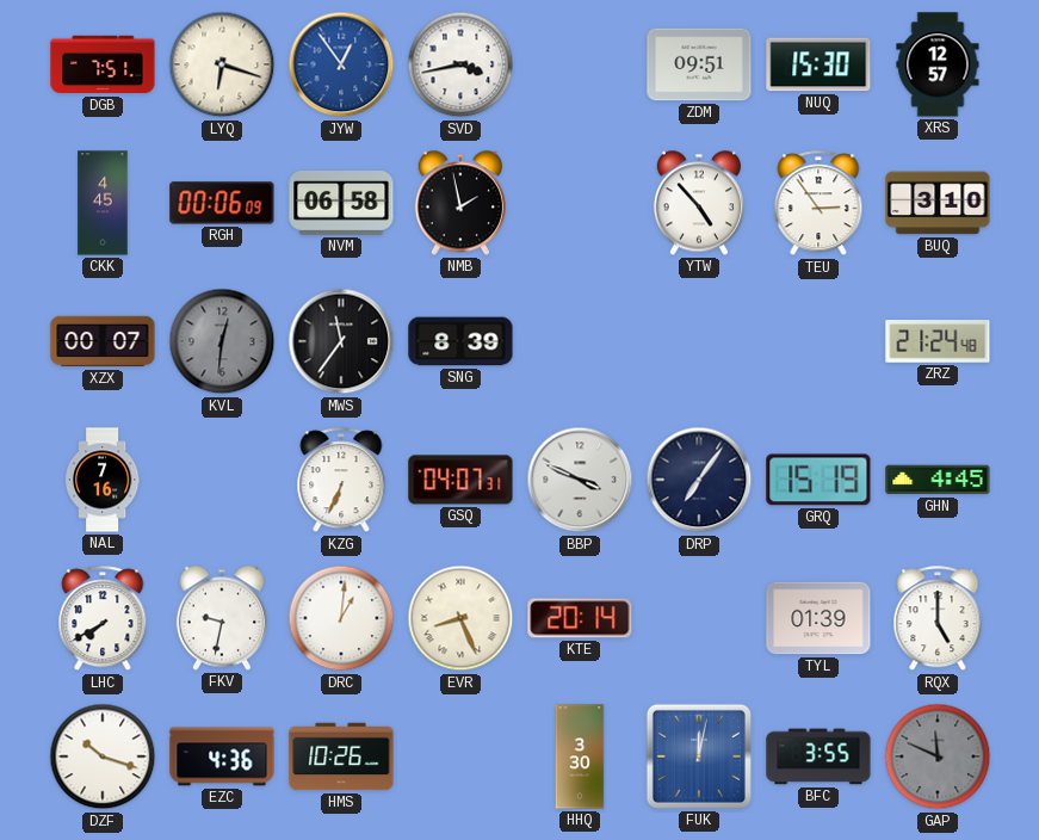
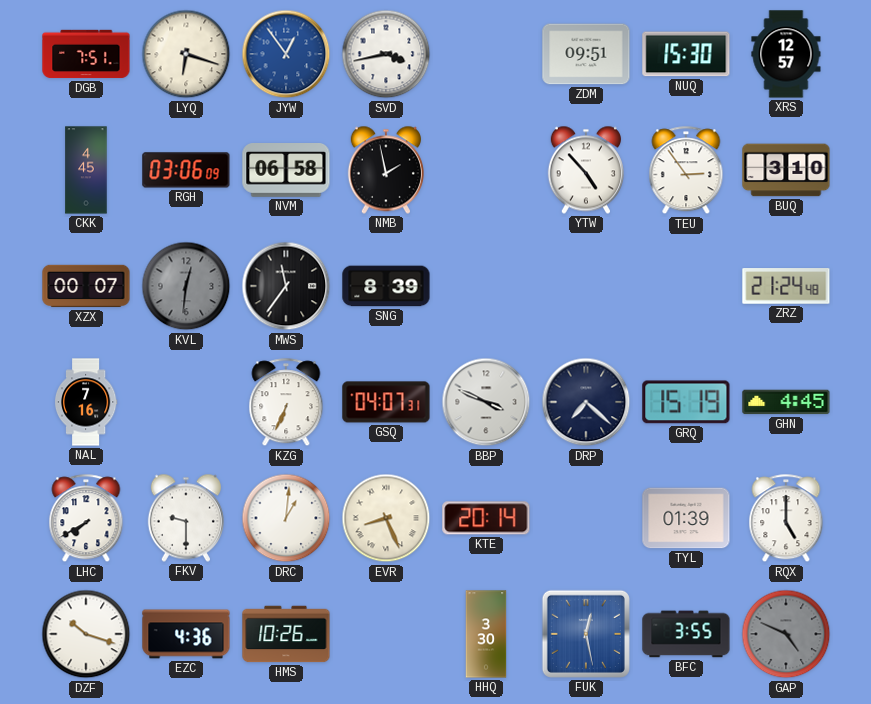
RGH: 00:06 -> 03:06 (186, 170)
DRP: 7:06 -> 7:22 (586, 402)
FKV: 9:32 -> 9:30 (186, 518)
FUK: 12:02 -> 12:28 (586, 634)
GAP: 11:49 -> 4:49 (786, 634)
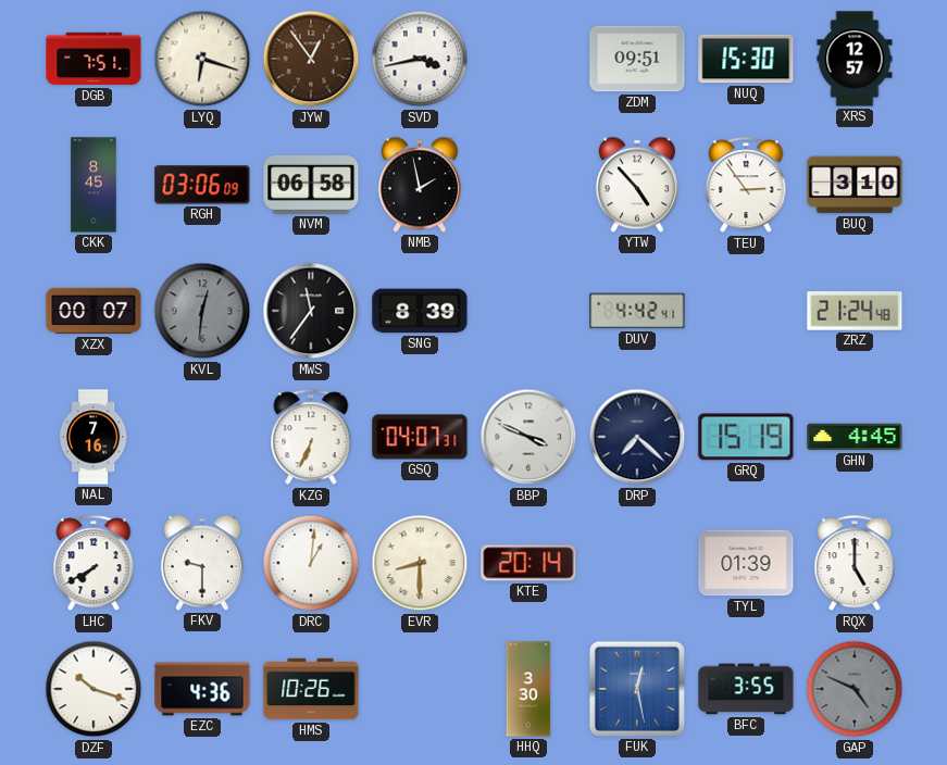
JYW dial: blue -> brown (311, 59)
CKK: 4:45 -> 8:45 (94, 185)
DUV: none -> 4:42 (637, 311)
EVR: 8:26 -> 8:30 (420, 563)
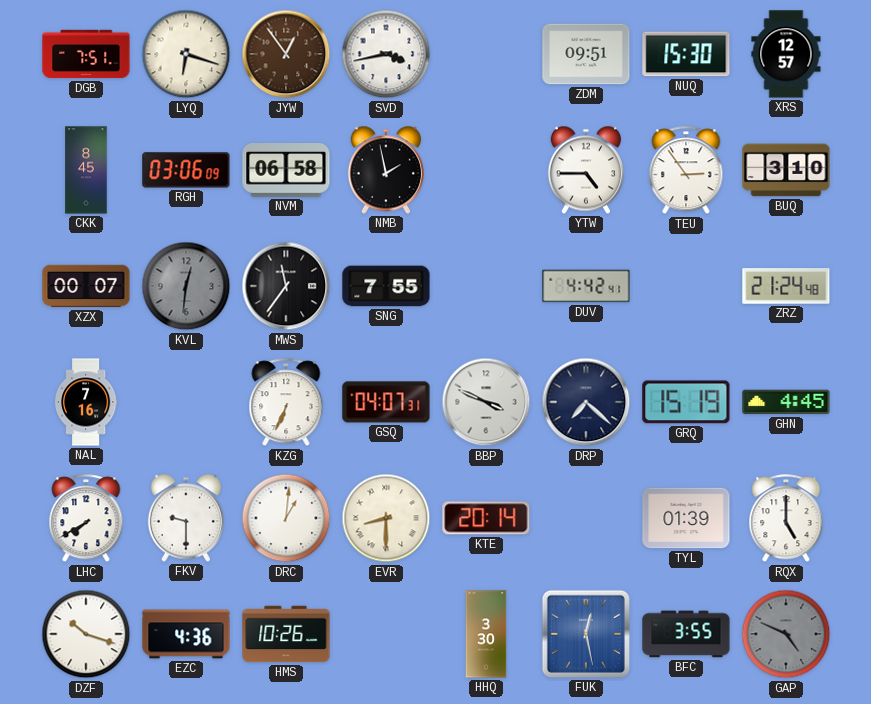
YTW: 4:53 -> 4:45 (586, 170)
SNG: 8:39 -> 7:55 (386, 286)
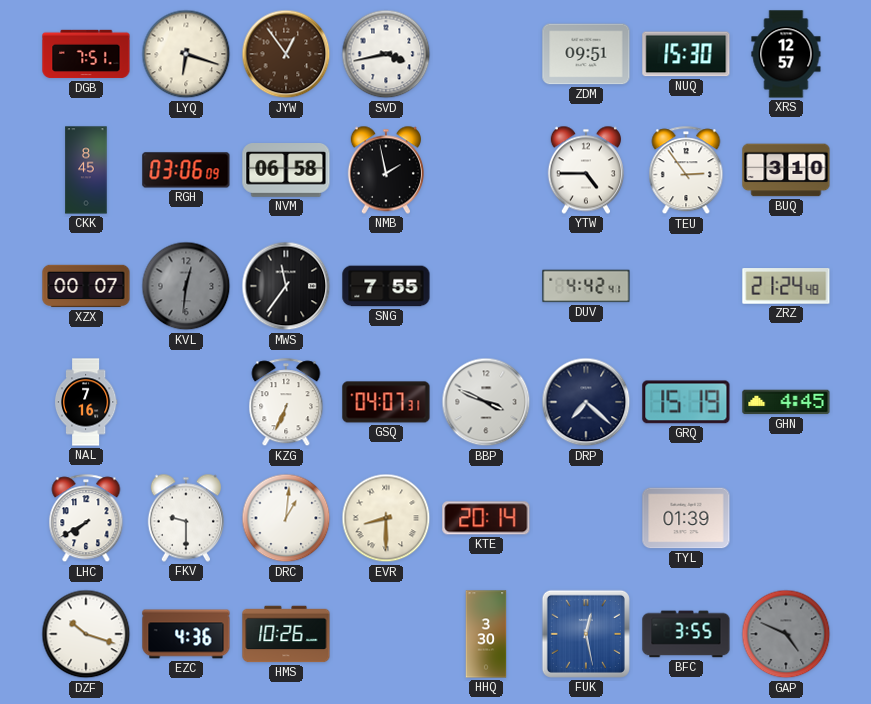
RQX: 5:00 -> none (786, 519)
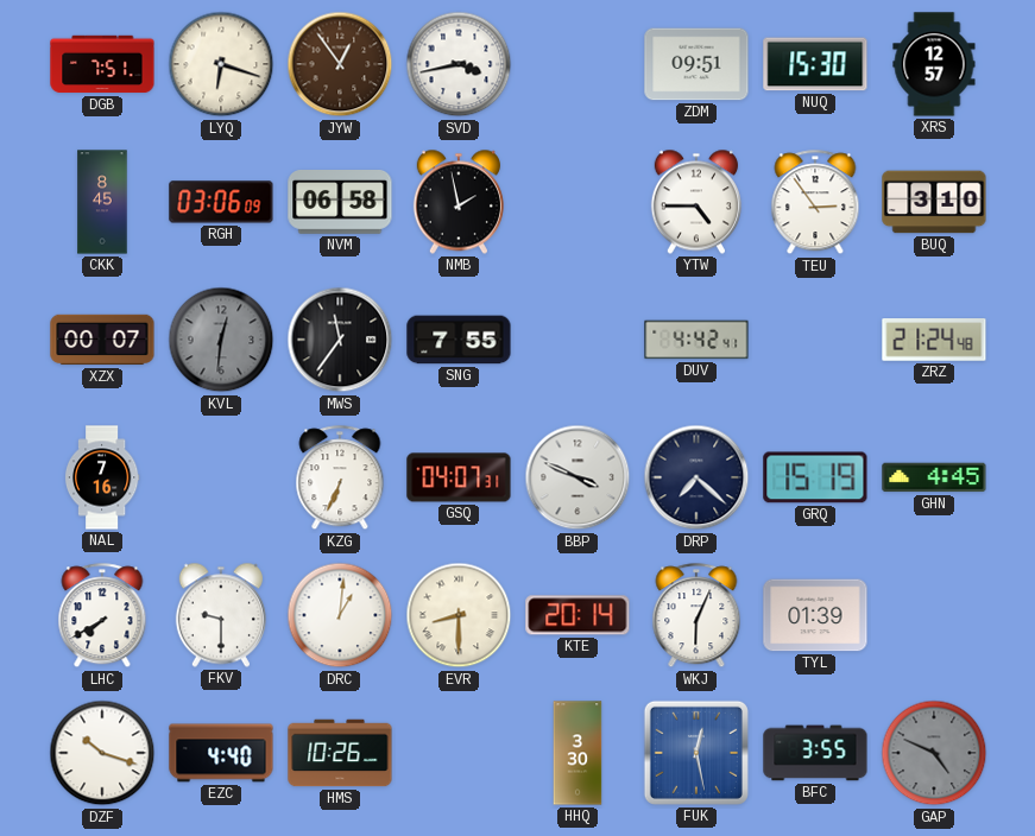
WKJ: none -> 6:04 (696, 616)
EZC: 4:36 -> 4:40 (221, 753)
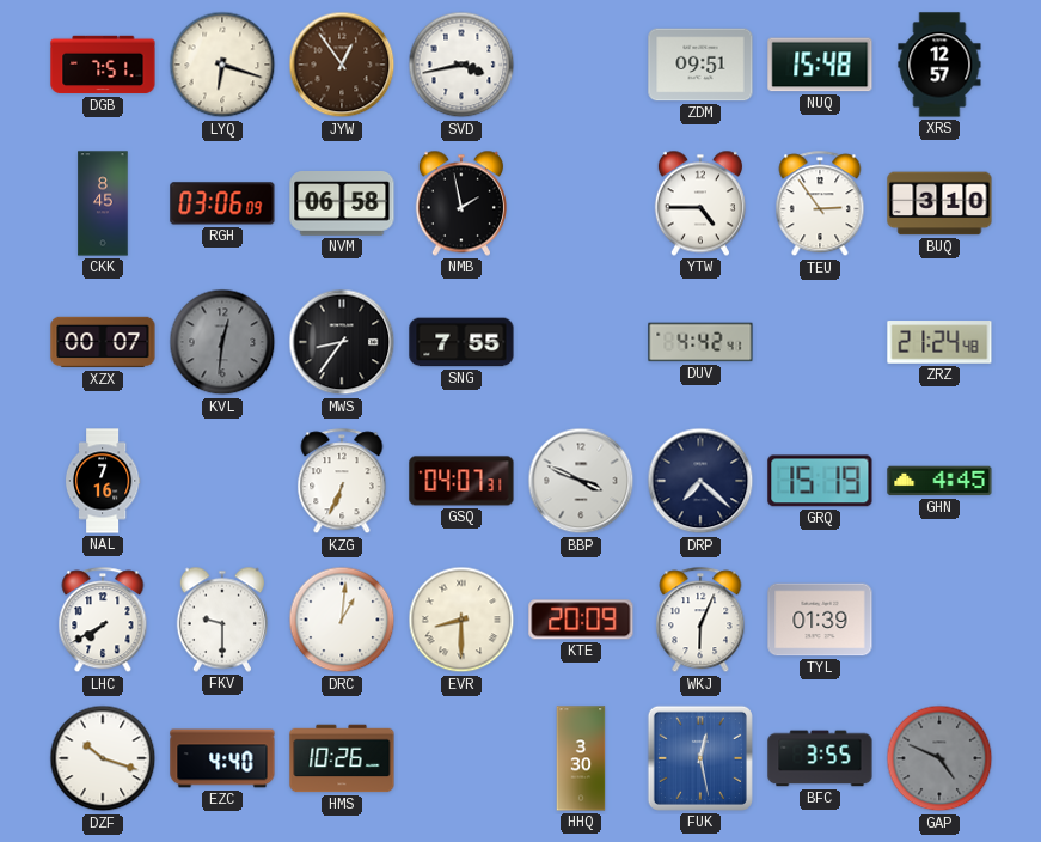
NUQ: 15:30 -> 15:48 (820, 65)
MWS: 11:36 -> 8:36 (342, 342)
KTE: 20:14 -> 20:09 (581, 620)
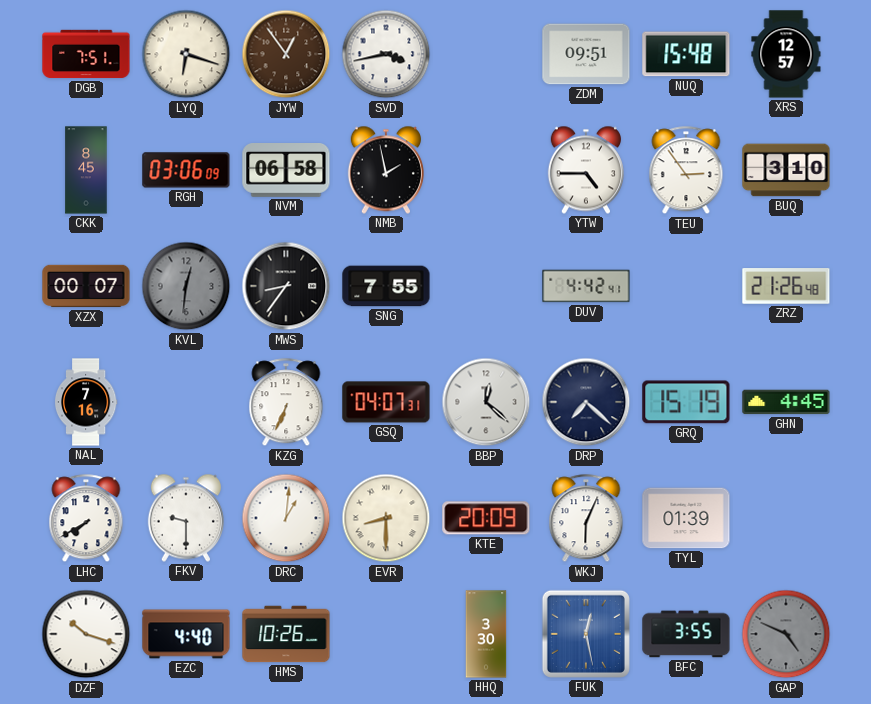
ZRZ: 21:24 -> 21:26 (786, 286)
BBP: 3:49 -> 12:22 (486, 402)
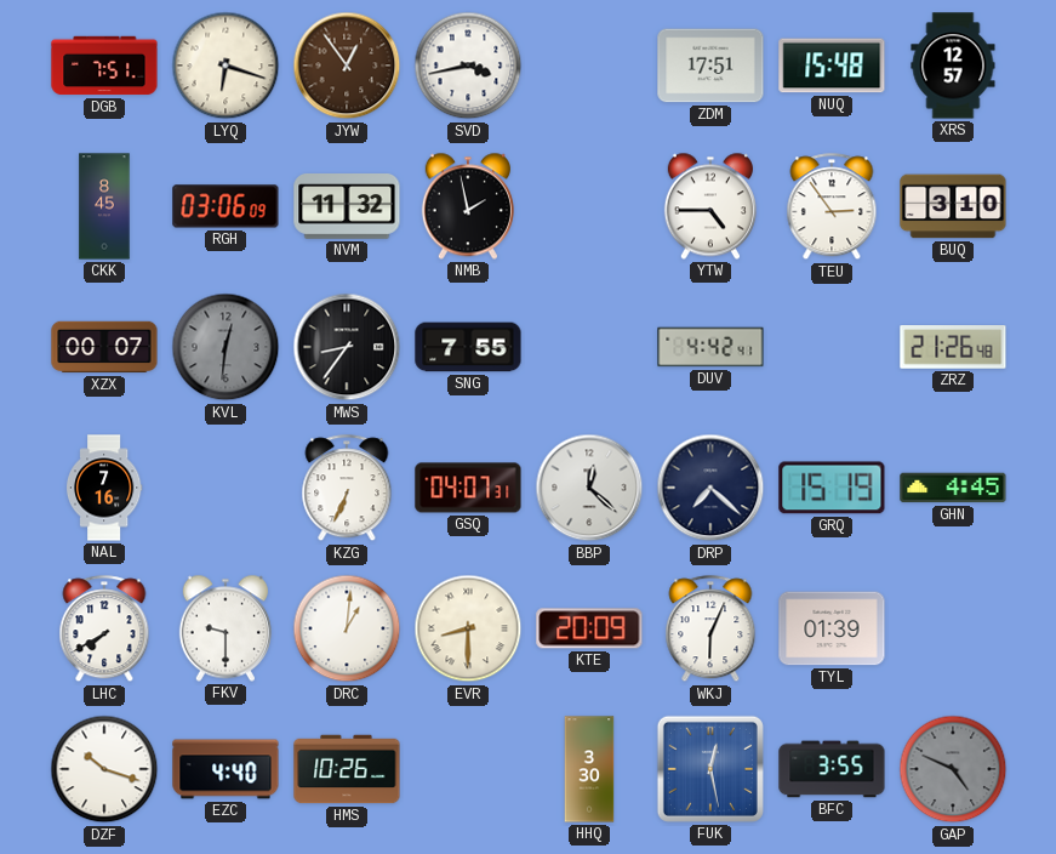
ZDM: 09:51 -> 17:51 (710, 66)
NVM: 06:58 -> 11:32 (347, 207)
